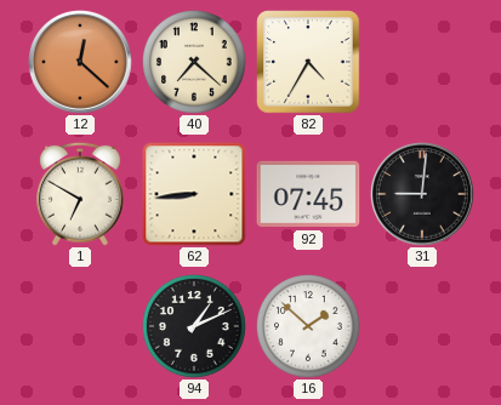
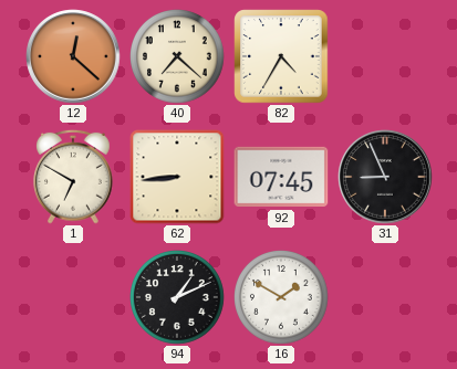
31: 9:01 -> 8:56 (385, 177)
16: 1:52 -> 1:50 (282, 298)
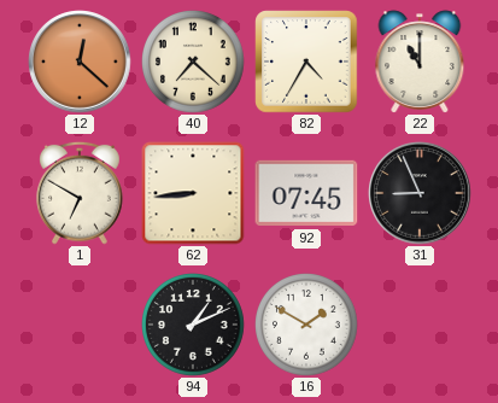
22: none -> 11:00 (420, 62)
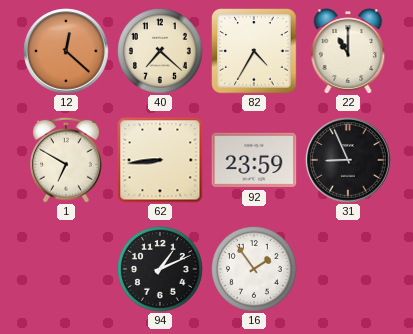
92: 07:45 -> 23:59 (254, 160)
16: 1:50 -> 1:54 (255, 270)
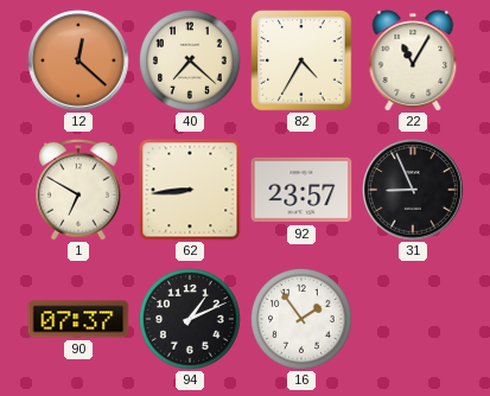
22: 11:00 -> 11:05 (413, 60)
92: 23:59 -> 23:57 (301, 190)
90: none -> 07:37 (78, 319)
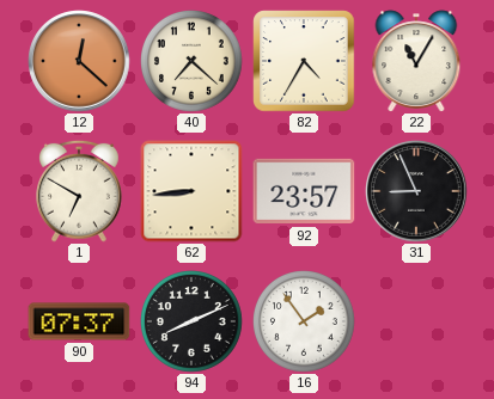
94: 1:11 -> 8:11 (193, 323)
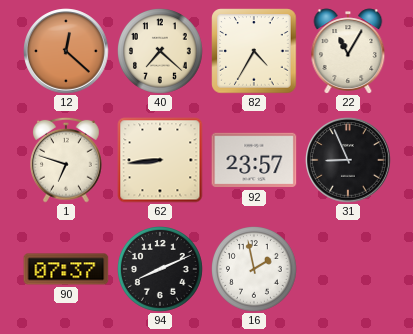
1: 6:50 -> 6:48 (67, 160)
16: 1:54 -> 1:58 (255, 270)
